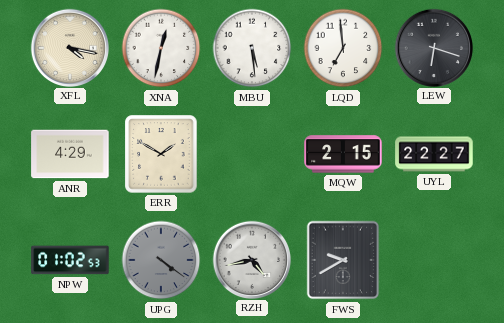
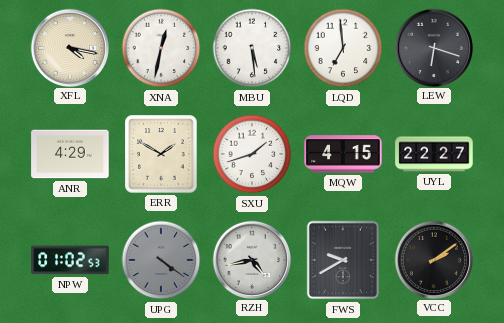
SXU: none -> 1:42 (252, 154)
MQW: 2:15 -> 4:15 (343, 154)
VCC: none -> 2:09 (433, 259)
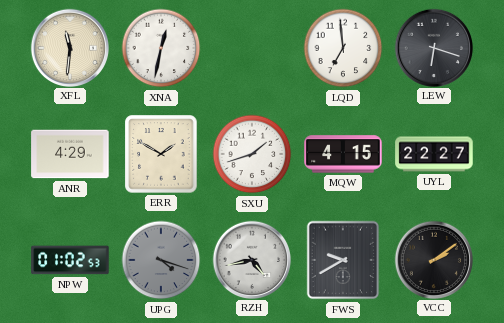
XFL: 4:17 -> 11:31 (69, 47)
MBU: 5:29 -> none (252, 48)
UPG: 4:21 -> 4:18 (161, 260)
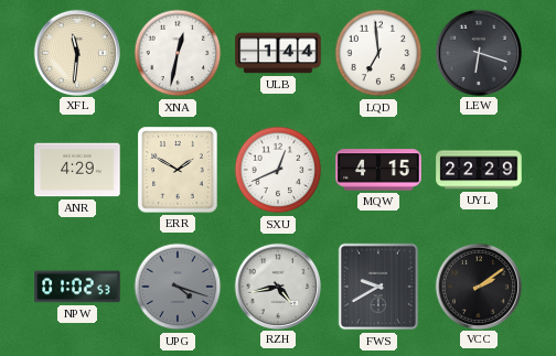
ULB: none -> 1:44 (278, 53)
SXU: 1:42 -> 12:41 (278, 170)
UYL: 22:27 -> 22:29 (479, 170)
